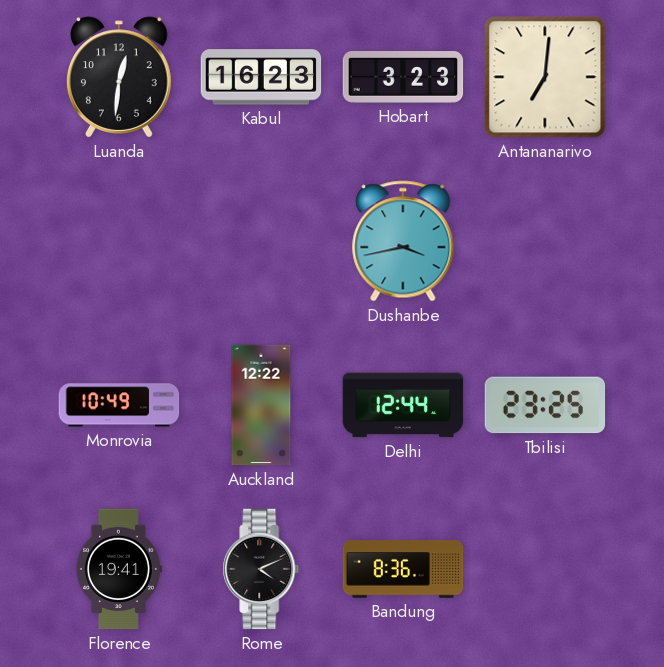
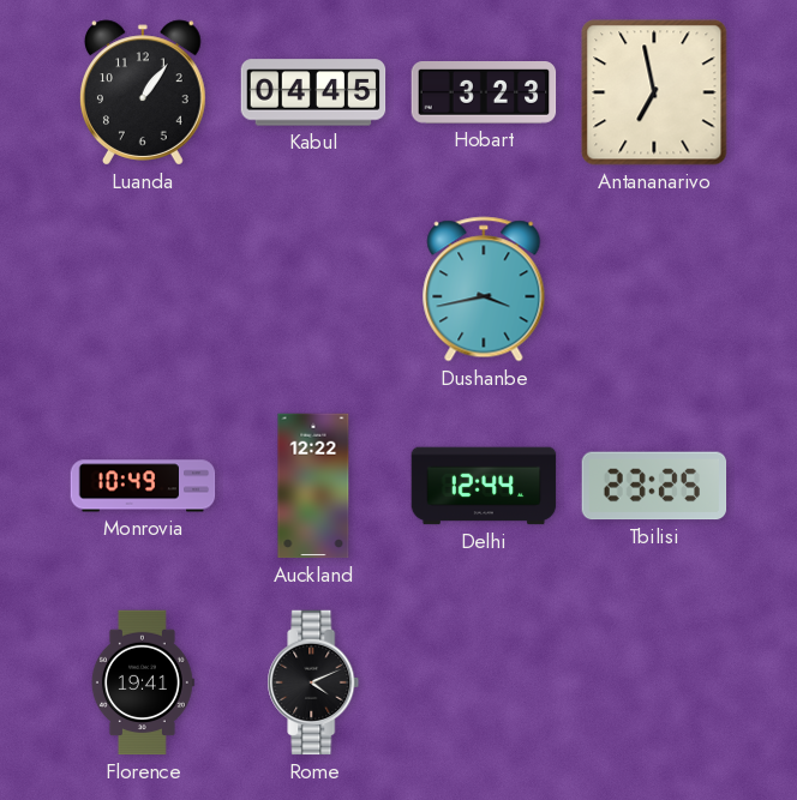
Luanda: 12:31 -> 1:06 (143, 92)
Kabul: 16:23 -> 04:45 (313, 92)
Antananarivo: 7:01 -> 6:58 (654, 92)
Bandung: 8:36 -> none (403, 569)
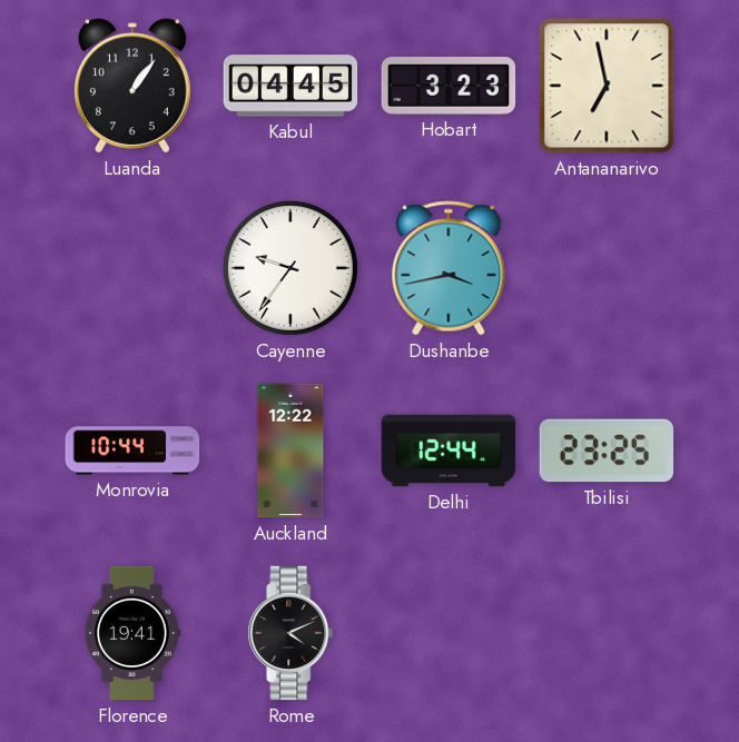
Cayenne: none -> 9:36 (290, 268)
Monrovia: 10:49 -> 10:44 (132, 451)
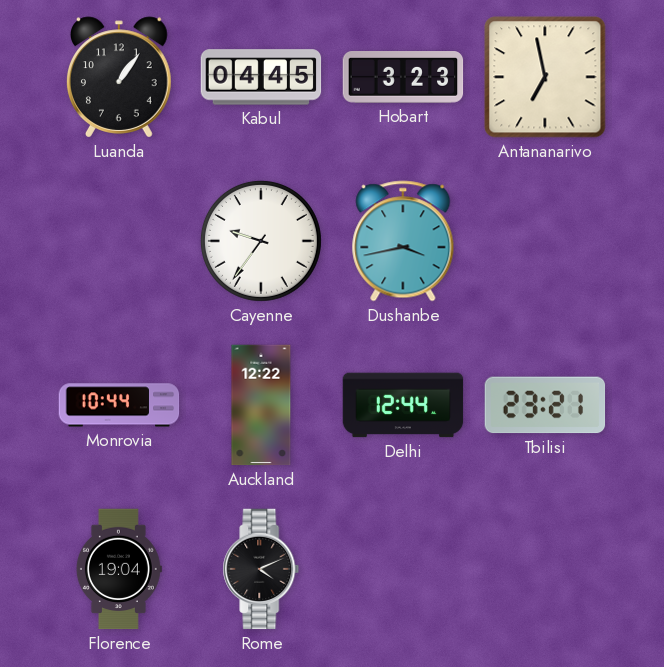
Tbilisi: 23:25 -> 23:21 (545, 405)
Florence: 19:41 -> 19:04 (119, 569)
